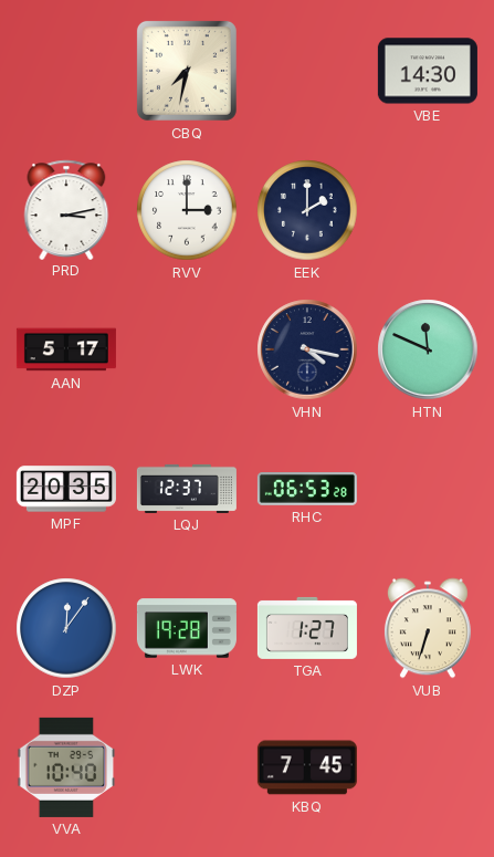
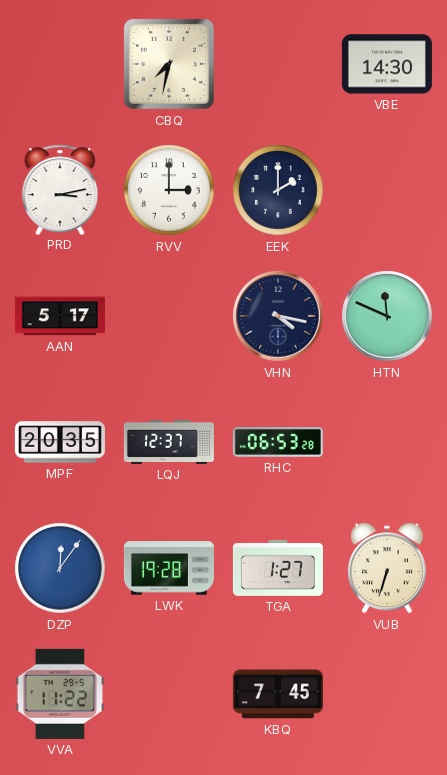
VVA: 10:40 -> 11:22 (60, 694)
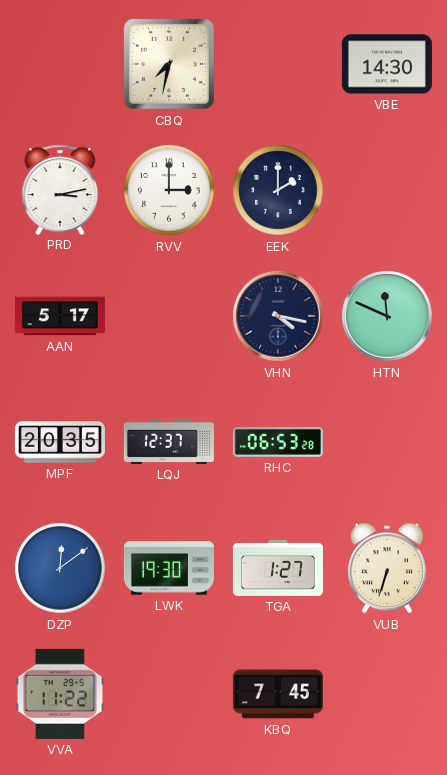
DZP: 12:06 -> 12:09 (60, 568)
LWK: 19:28 -> 19:30 (169, 568)
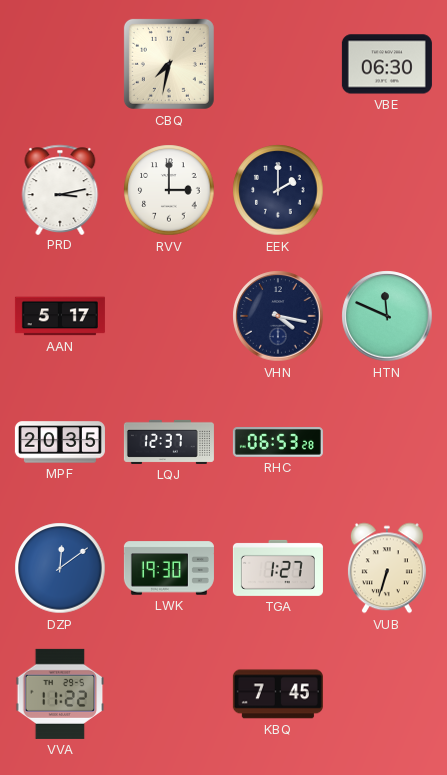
VBE: 14:30 -> 06:30 (387, 64)
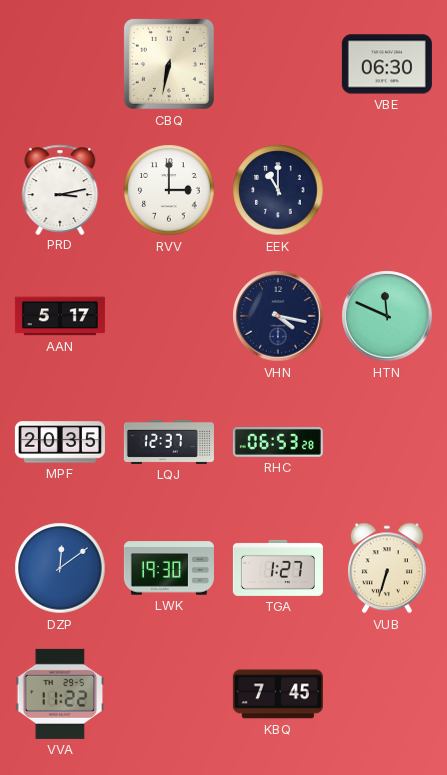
CBQ: 7:32 -> 6:32 (169, 64)
EEK: 2:00 -> 11:00 (278, 190)
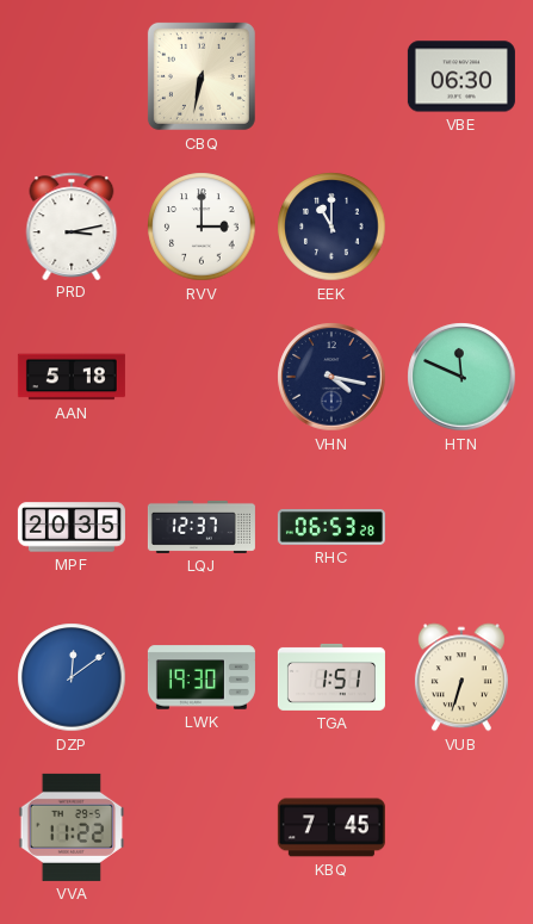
AAN: 5:17 -> 5:18 (72, 377)
TGA: 1:27 -> 1:51 (331, 677)
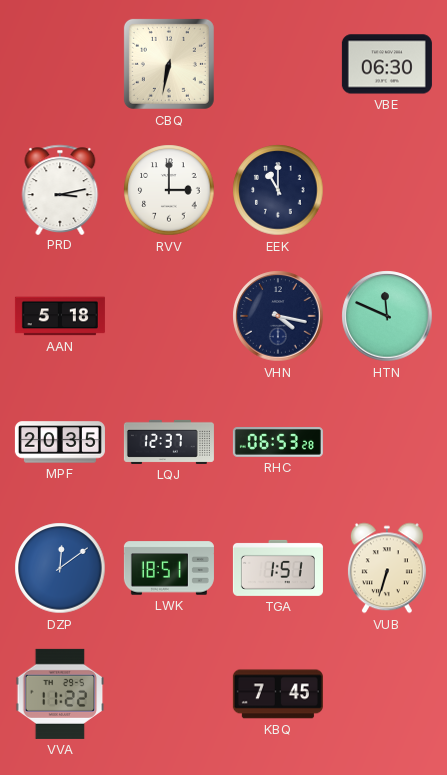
LWK: 19:30 -> 18:51 (169, 568)
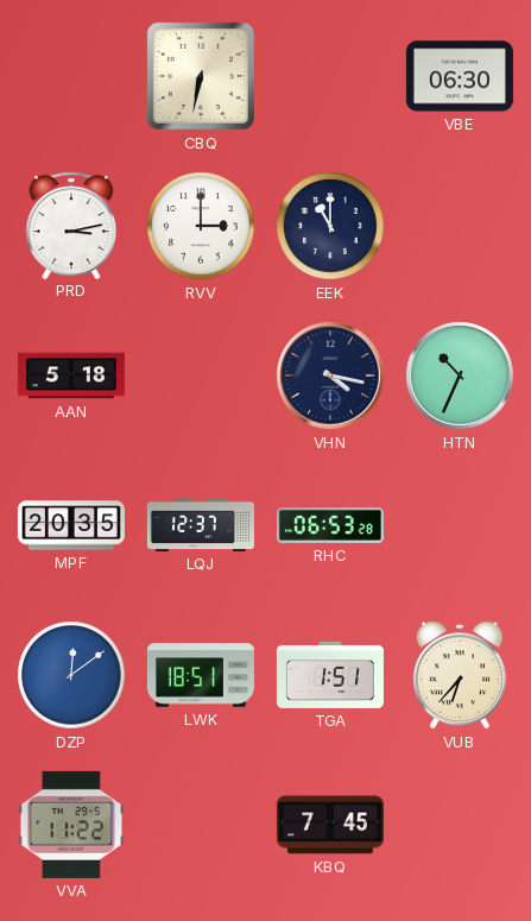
HTN: 11:49 -> 10:34 (460, 376)
VUB: 6:33 -> 6:37 (460, 675)
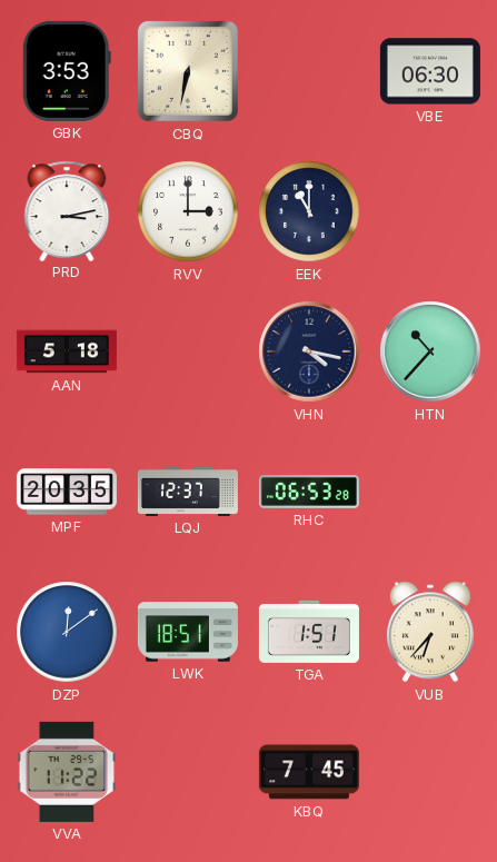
GBK: none -> 3:53 (67, 71)
HTN: 10:34 -> 10:37 (430, 351)
